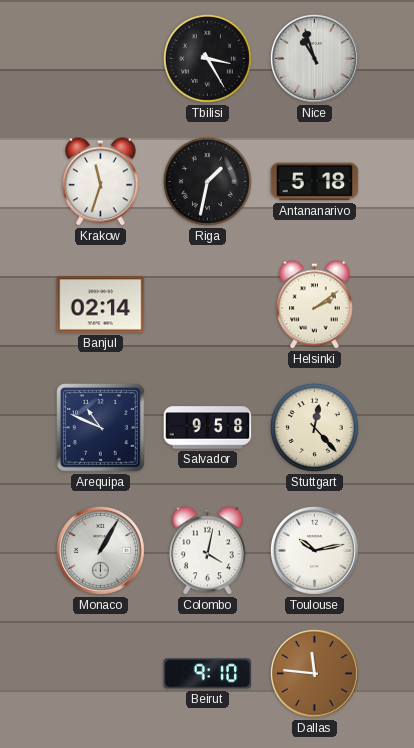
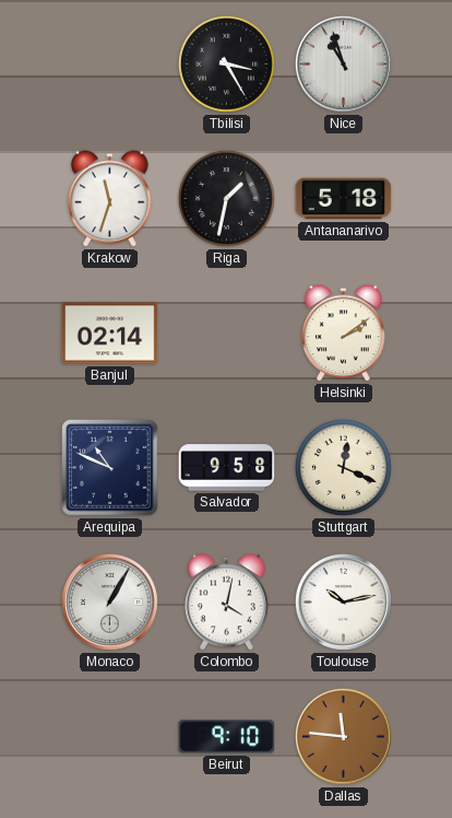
Stuttgart: 12:23 -> 12:19 (343, 467)
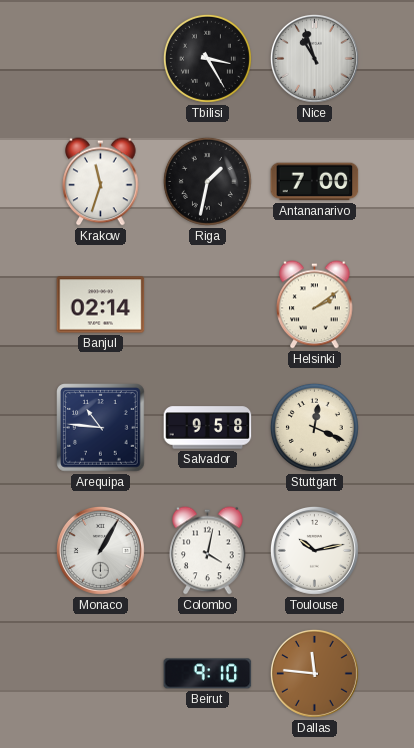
Antananarivo: 5:18 -> 7:00 (315, 182)
Arequipa: 10:49 -> 10:46 (101, 428)
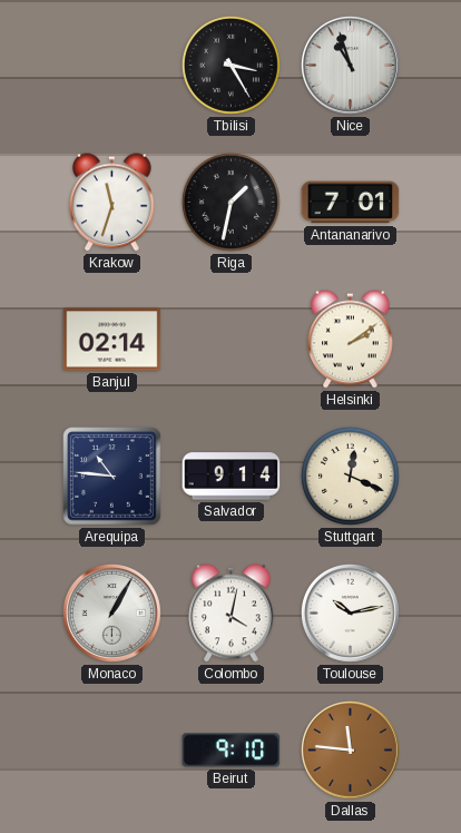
Antananarivo: 7:00 -> 7:01 (351, 203)
Salvador: 9:58 -> 9:14 (232, 477)
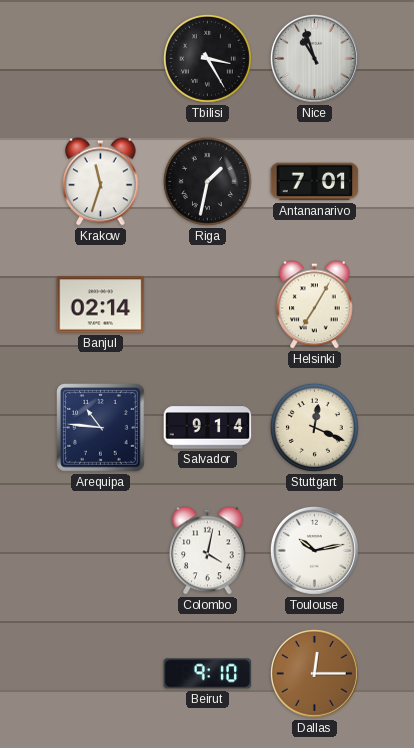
Helsinki: 2:09 -> 7:05 (315, 305)
Monaco: 1:05 -> none (111, 612)
Dallas: 11:46 -> 12:15 (314, 673)
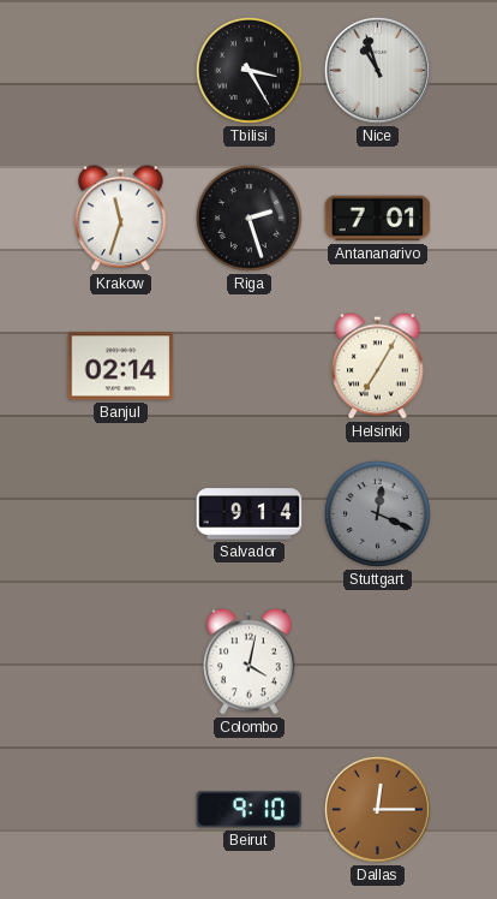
Riga: 1:32 -> 2:27 (248, 218)
Arequipa: 10:46 -> none (101, 428)
Stuttgart dial: cream -> grey (377, 513)
Toulouse: 10:13 -> none (314, 550)
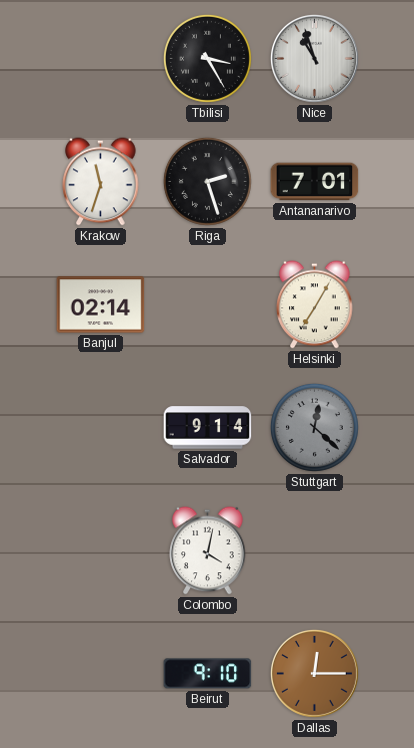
Stuttgart: 12:19 -> 12:22 (314, 427)
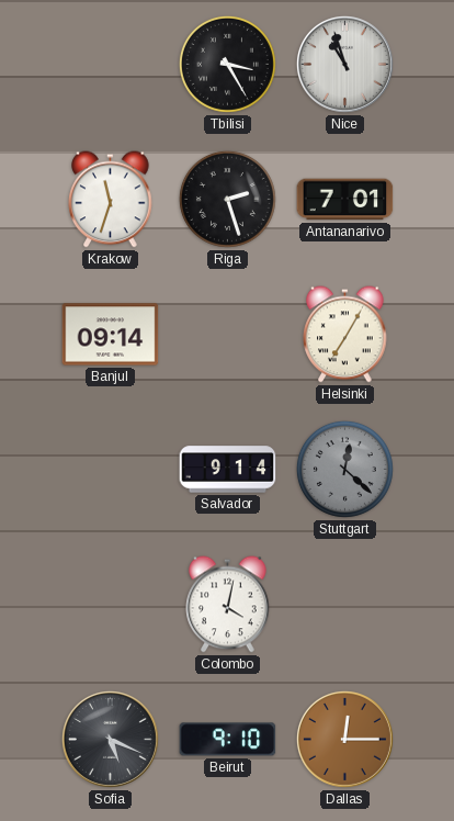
Banjul: 02:14 -> 09:14 (111, 335)
Sofia: none -> 5:19 (110, 739)
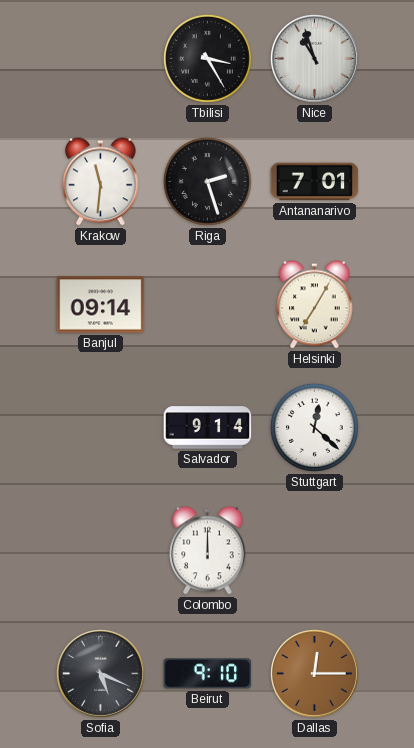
Krakow: 11:33 -> 11:31 (101, 182)
Stuttgart dial: grey -> white (314, 427)
Colombo: 4:02 -> 12:00 (208, 551)
